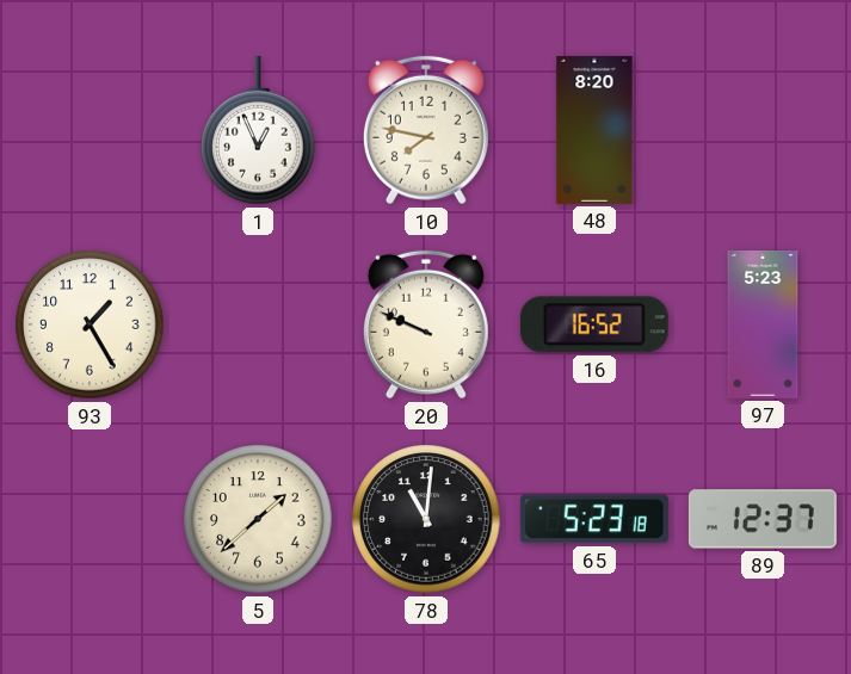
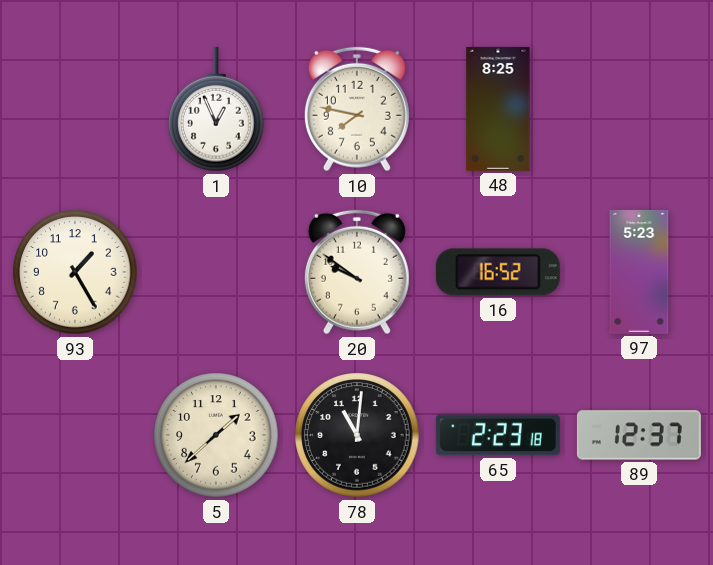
48: 8:20 -> 8:25 (498, 109)
20: 9:49 -> 9:51 (357, 272)
65: 5:23 -> 2:23 (498, 435)
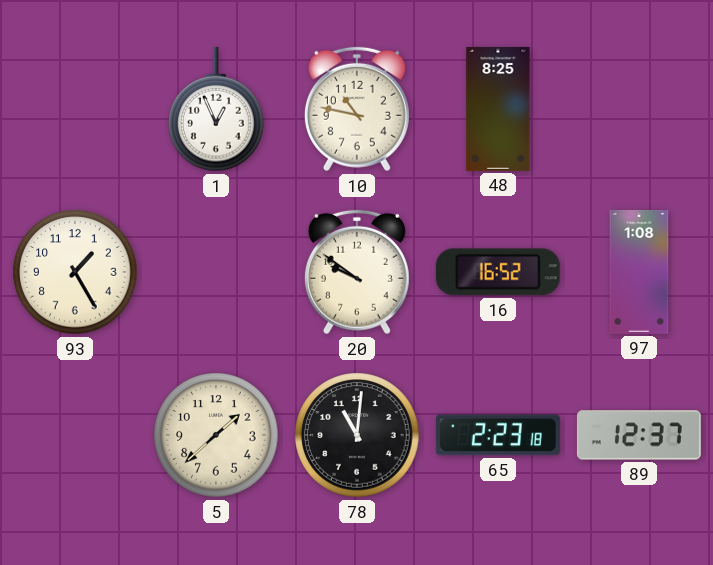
10: 7:47 -> 10:47 (357, 109)
97: 5:23 -> 1:08 (639, 272)
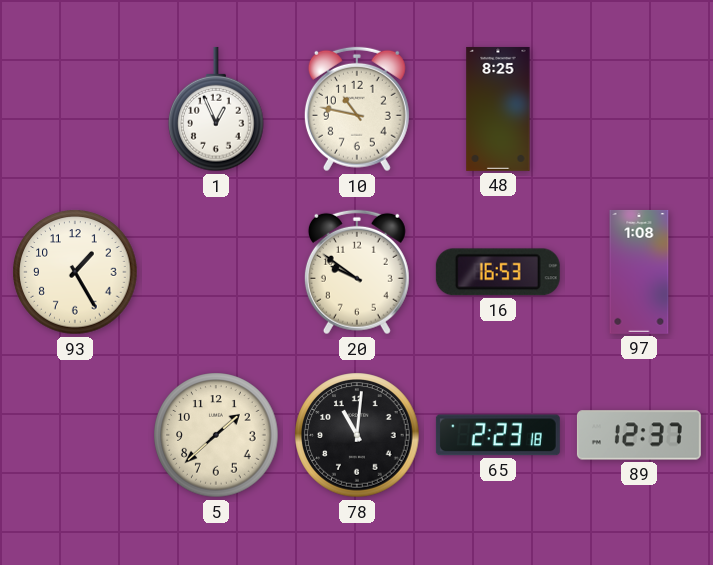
16: 16:52 -> 16:53 (498, 272)
